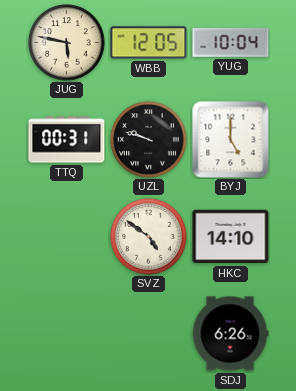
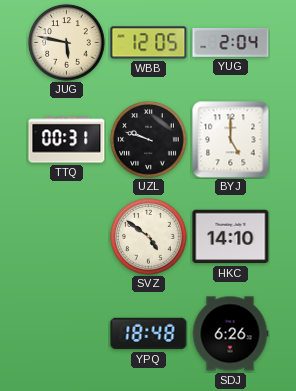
YUG: 10:04 -> 2:04 (231, 42)
YPQ: none -> 18:48 (149, 334)
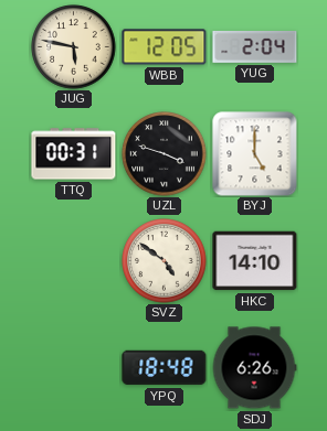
UZL: 9:48 -> 3:48 (165, 154)
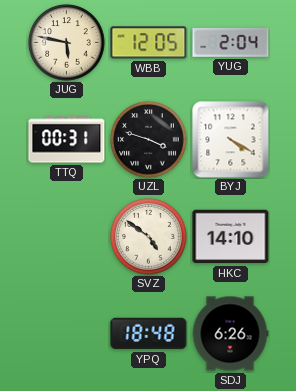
BYJ: 5:00 -> 4:20 (231, 140)
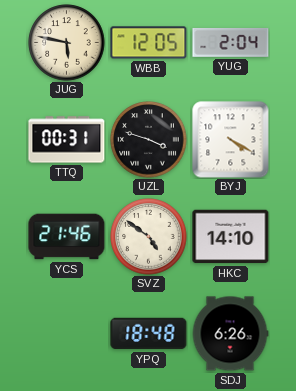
YCS: none -> 21:46 (67, 237)
